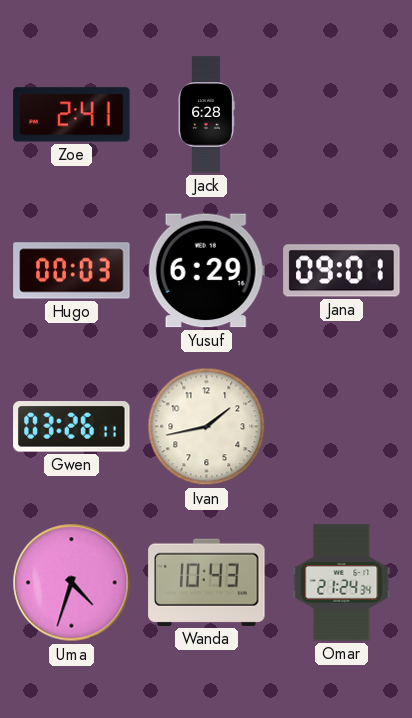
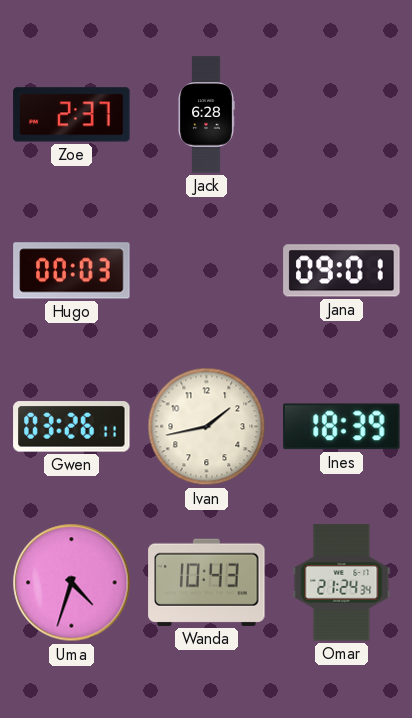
Zoe: 2:41 -> 2:37 (72, 115)
Yusuf: 6:29 -> none (206, 271)
Ines: none -> 18:39 (342, 427)
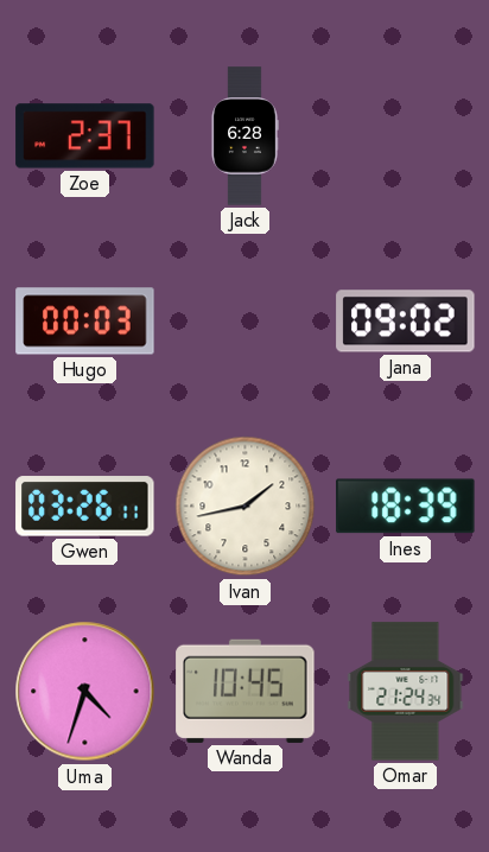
Jana: 09:01 -> 09:02 (406, 322)
Wanda: 10:43 -> 10:45 (246, 691)
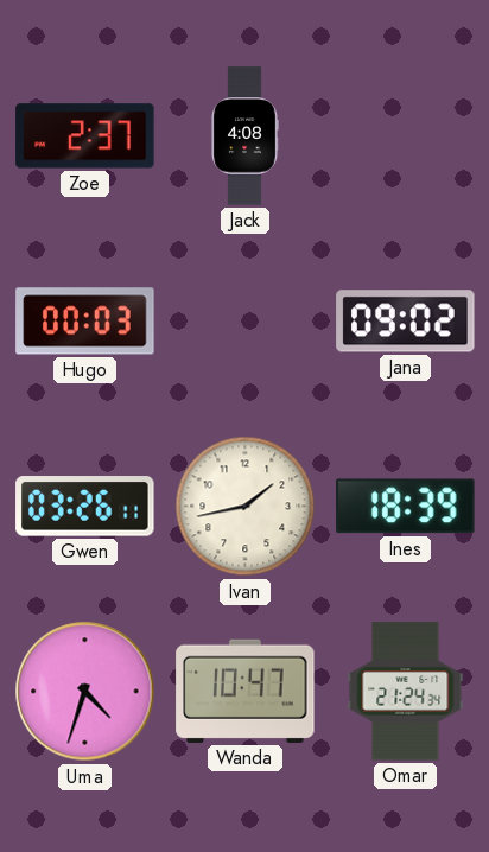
Jack: 6:28 -> 4:08 (244, 136)
Wanda: 10:45 -> 10:47 (246, 691)
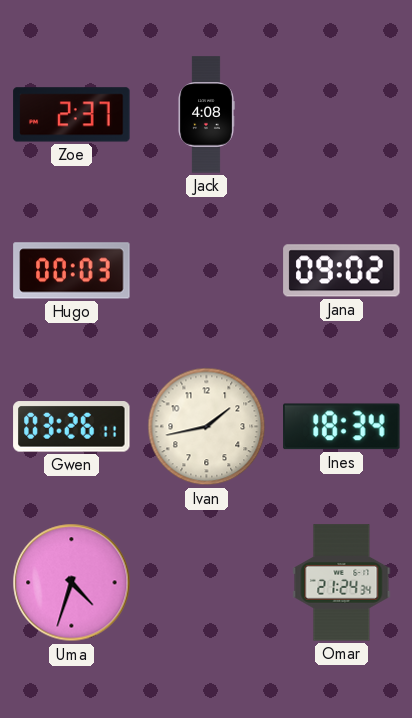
Ines: 18:39 -> 18:34 (342, 427)
Wanda: 10:47 -> none (246, 691)
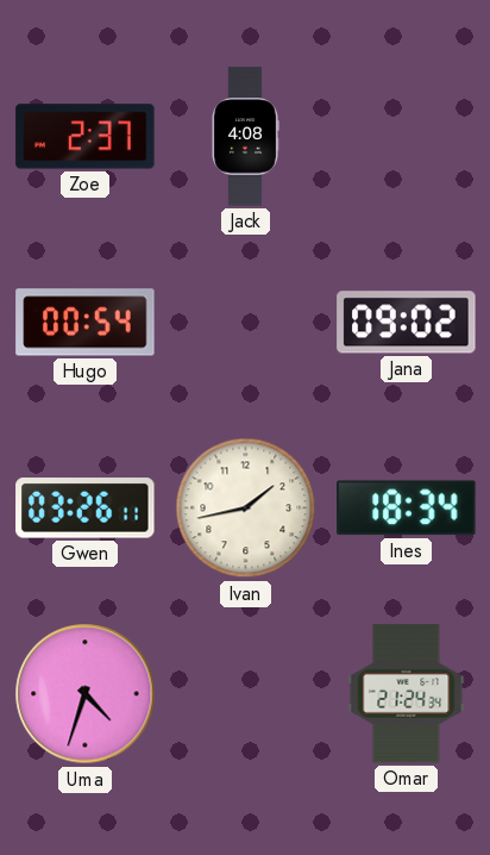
Hugo: 00:03 -> 00:54 (86, 323)
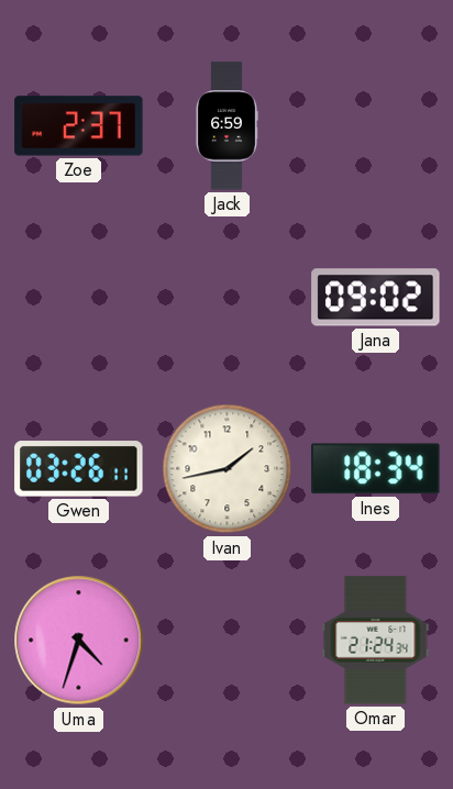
Jack: 4:08 -> 6:59 (226, 126)
Hugo: 00:54 -> none (86, 323)
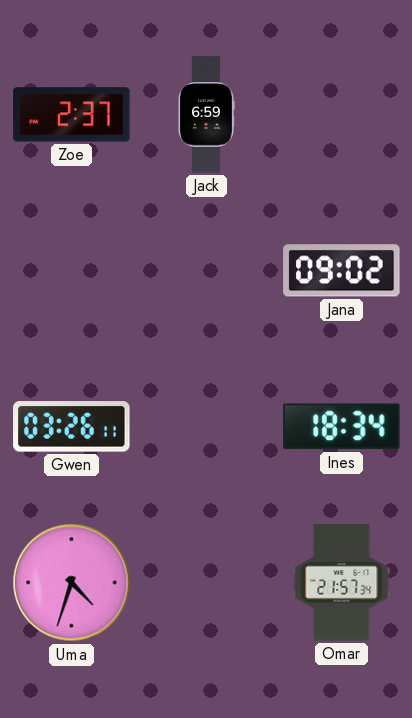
Ivan: 1:43 -> none (228, 469)
Omar: 21:24 -> 21:57 (342, 583)
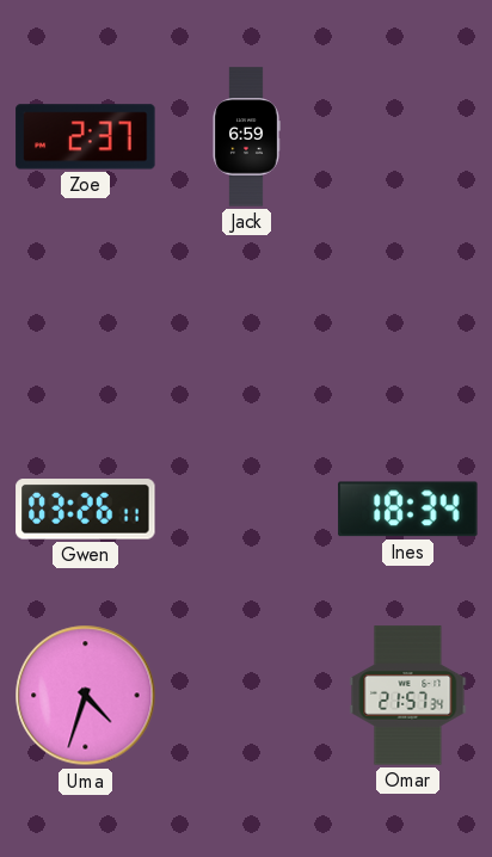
Jana: 09:02 -> none (342, 271)
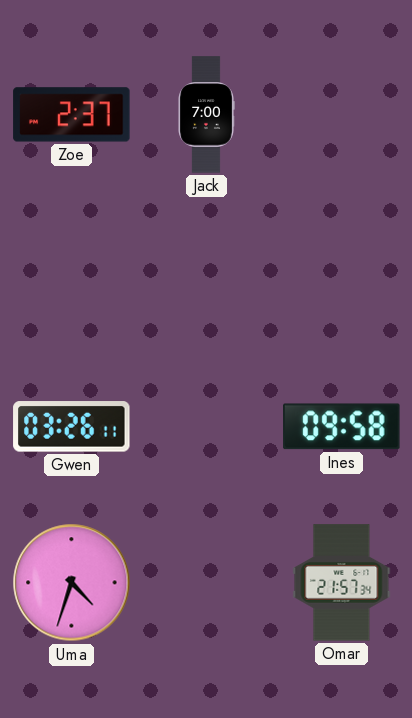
Jack: 6:59 -> 7:00 (206, 115)
Ines: 18:34 -> 09:58 (342, 427)
